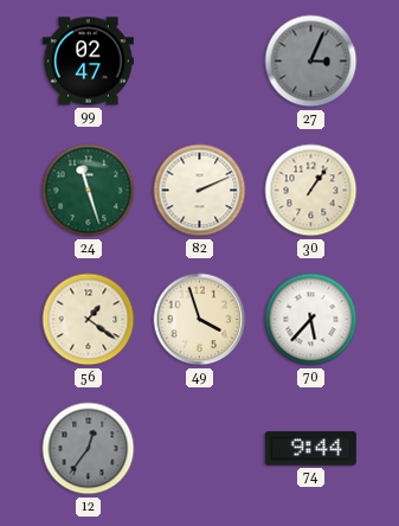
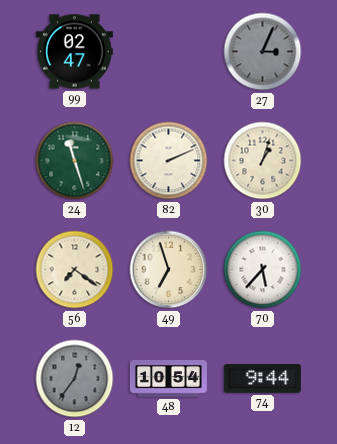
30: 1:06 -> 1:03 (263, 161)
56: 1:21 -> 7:21 (75, 270)
49: 3:57 -> 6:57 (169, 270)
48: none -> 10:54 (168, 379)
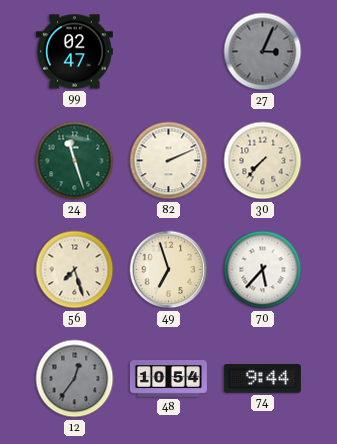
30: 1:03 -> 7:37 (263, 161)
56: 7:21 -> 7:27 (75, 270)
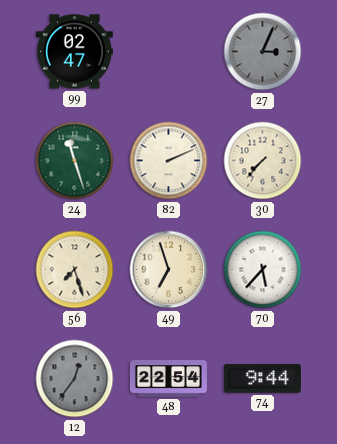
48: 10:54 -> 22:54 (168, 379)
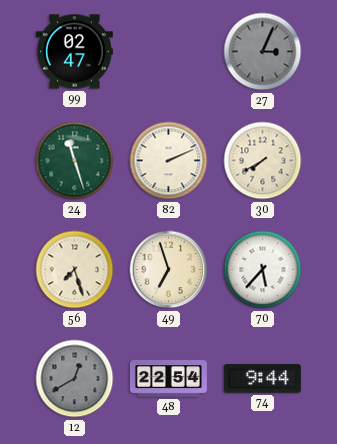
30: 7:37 -> 7:40 (263, 161)
12: 12:36 -> 12:40 (75, 379)
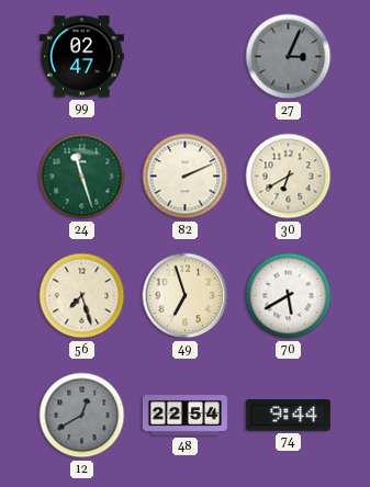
30: 7:40 -> 6:40 (289, 177)
70: 5:37 -> 5:40 (289, 296)
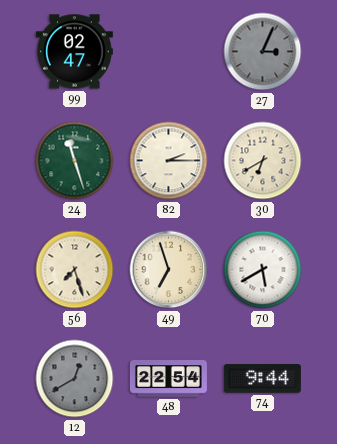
82: 2:11 -> 2:15 (169, 161)
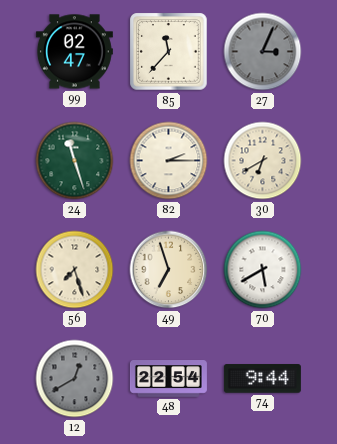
85: none -> 11:37 (169, 52)
